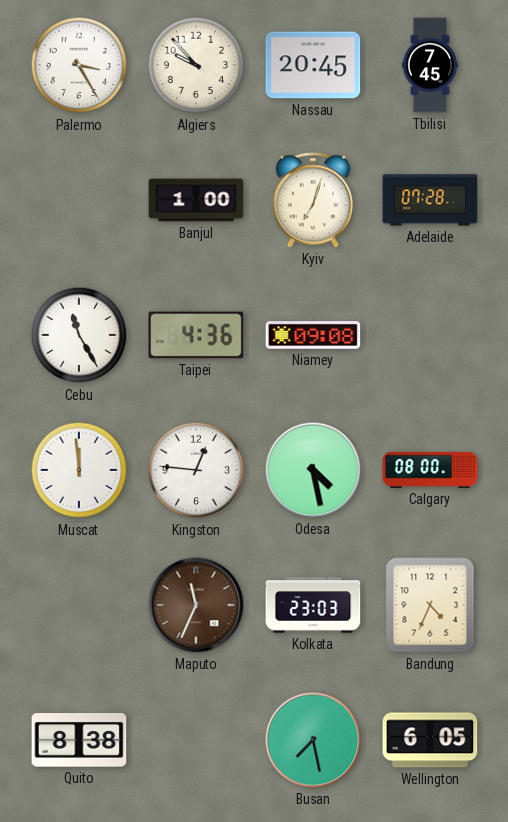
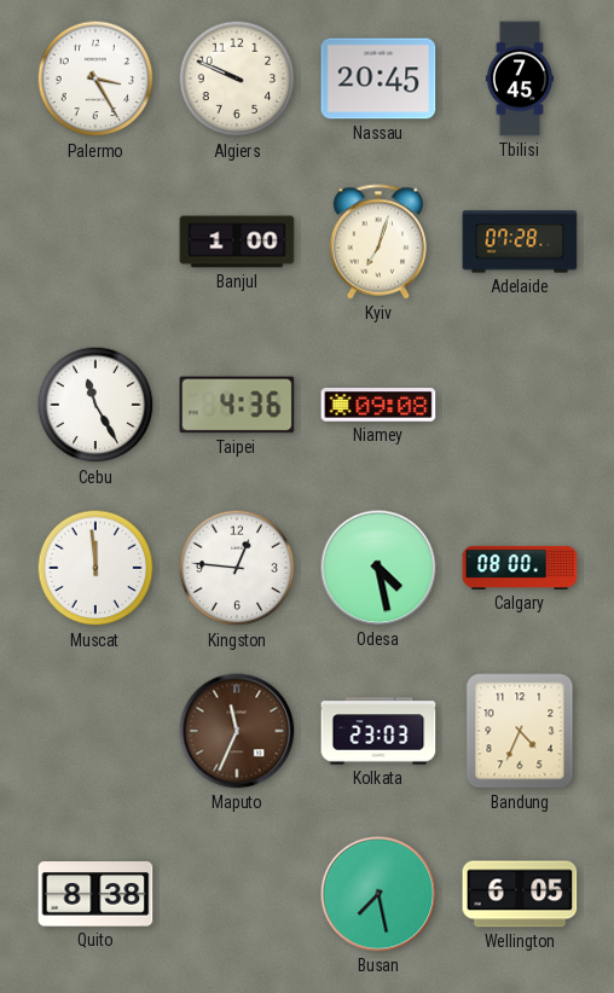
Algiers: 9:53 -> 9:49 (237, 79)
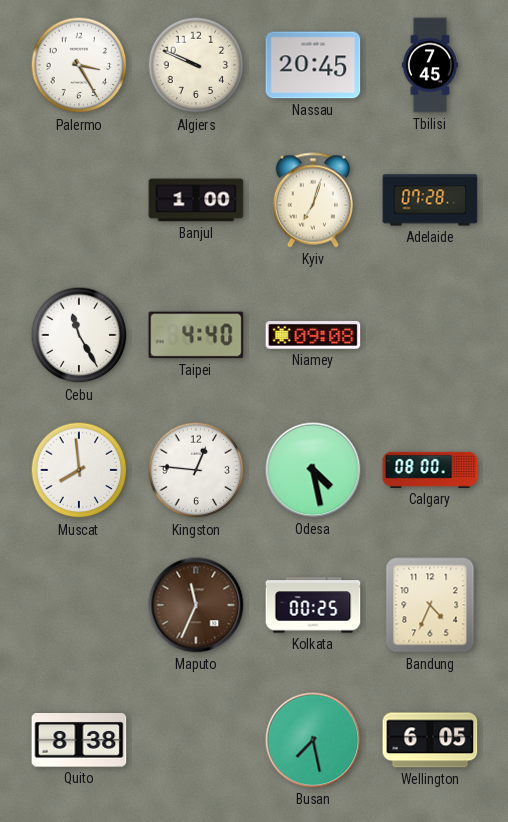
Taipei: 4:36 -> 4:40 (196, 335)
Muscat: 11:59 -> 7:59 (79, 470)
Kolkata: 23:03 -> 00:25 (313, 605)
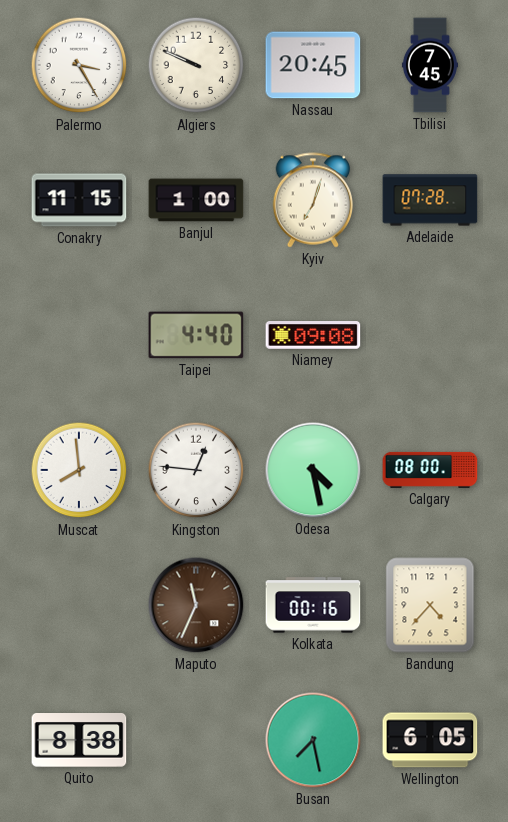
Conakry: none -> 11:15 (79, 200)
Cebu: 11:25 -> none (79, 335)
Kolkata: 00:25 -> 00:16 (313, 605)
Bandung: 4:34 -> 4:37 (430, 605)
